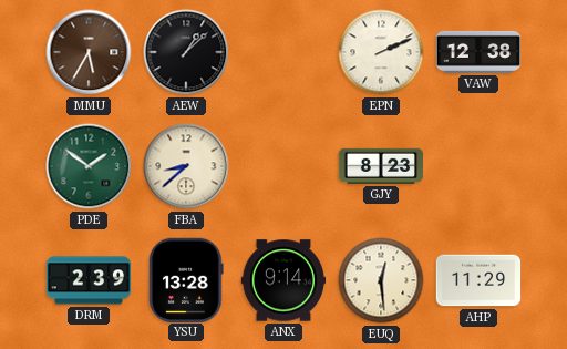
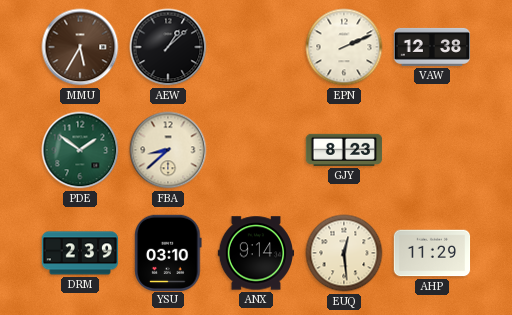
YSU: 13:28 -> 03:10 (168, 252)
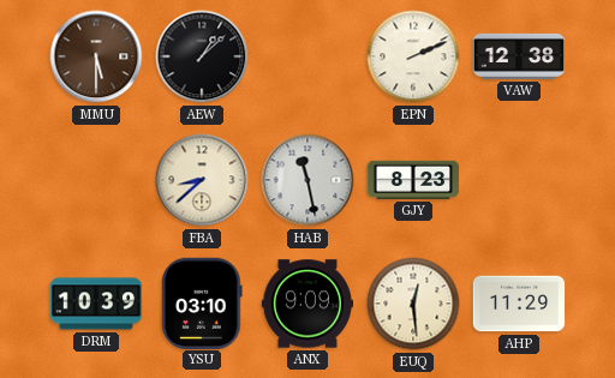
MMU: 5:35 -> 5:30 (96, 56)
PDE: 1:51 -> none (80, 150)
HAB: none -> 11:28 (307, 180)
DRM: 2:39 -> 10:39 (96, 304)
ANX: 9:14 -> 9:09 (307, 304)
